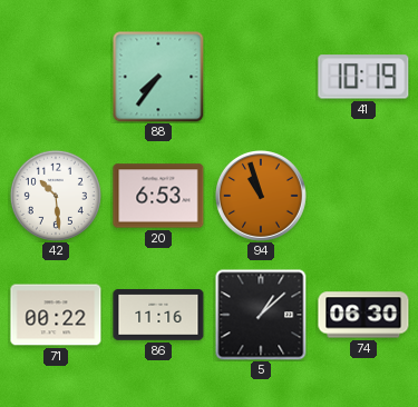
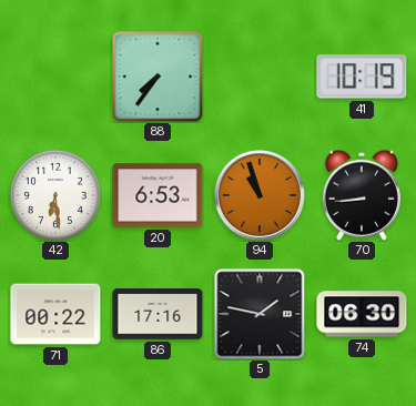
42: 10:29 -> 6:29 (55, 195)
70: none -> 8:44 (362, 195)
86: 11:16 -> 17:16 (158, 315)
5: 1:08 -> 1:47 (260, 314)
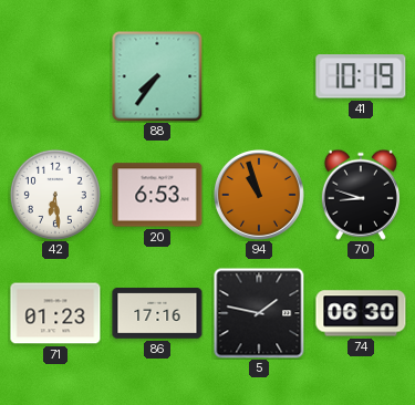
70: 8:44 -> 8:48 (361, 195)
71: 00:22 -> 01:23 (55, 313)
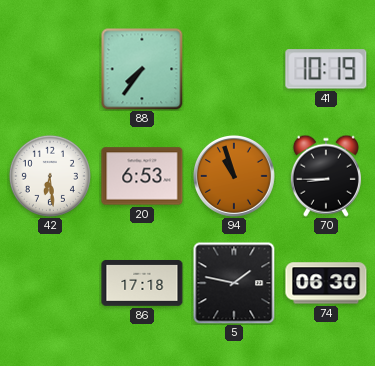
70: 8:48 -> 8:45 (326, 176)
71: 01:23 -> none (55, 313)
86: 17:16 -> 17:18 (142, 284)
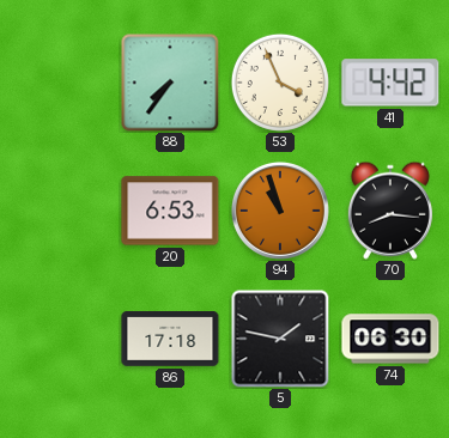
53: none -> 3:56 (280, 83)
41: 10:19 -> 4:42 (390, 83)
42: 6:29 -> none (50, 176)
70: 8:45 -> 8:16 (390, 211)
